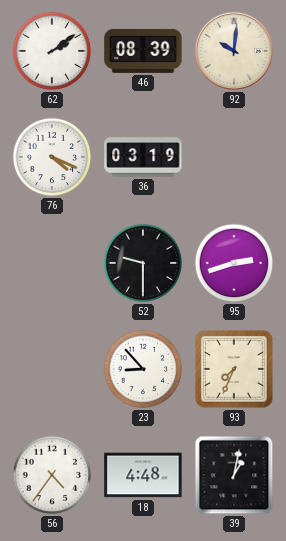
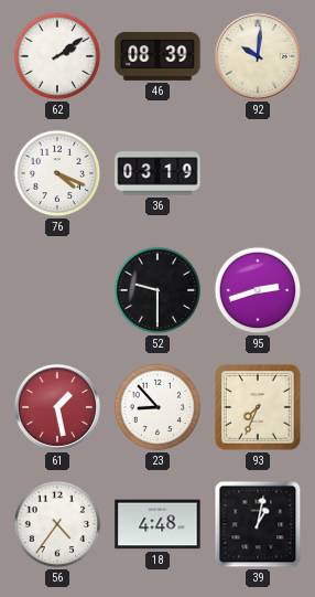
61: none -> 1:28 (57, 407)
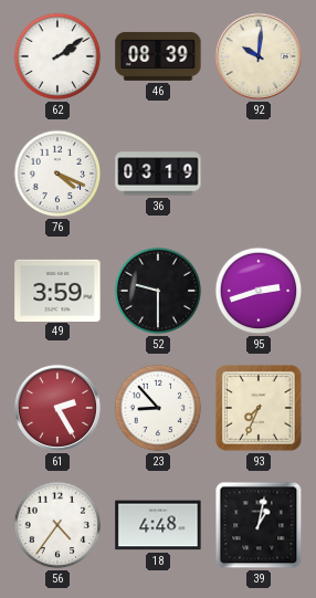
49: none -> 3:59 (57, 290)
61: 1:28 -> 2:25 (57, 408)
